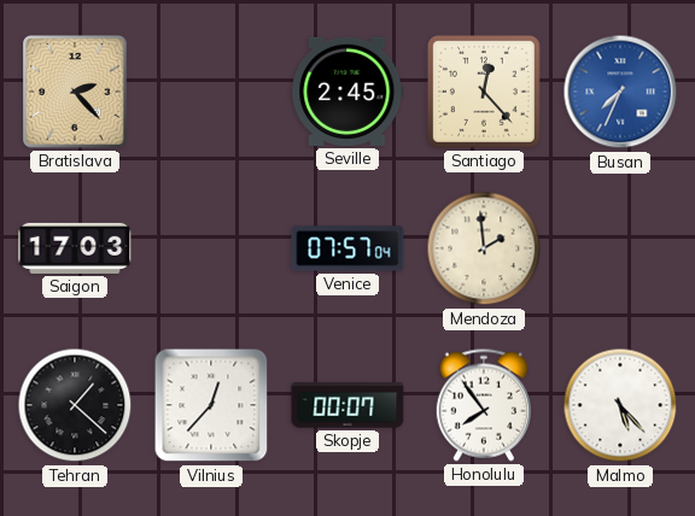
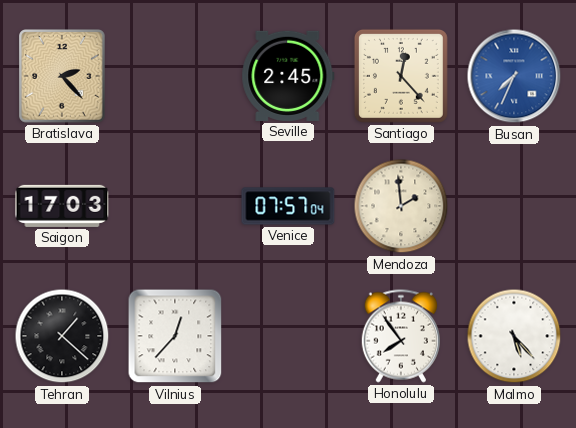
Skopje: 00:07 -> none (347, 405)
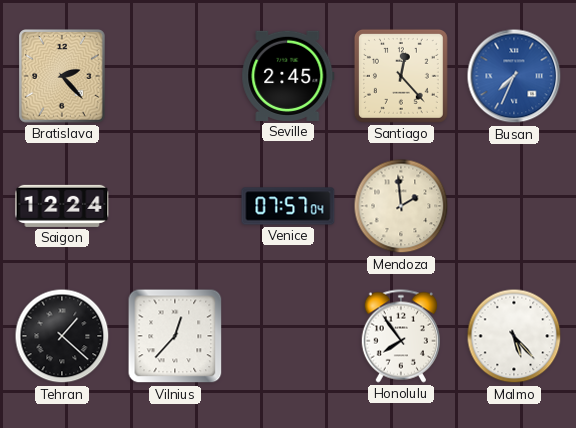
Saigon: 17:03 -> 12:24 (62, 206)
